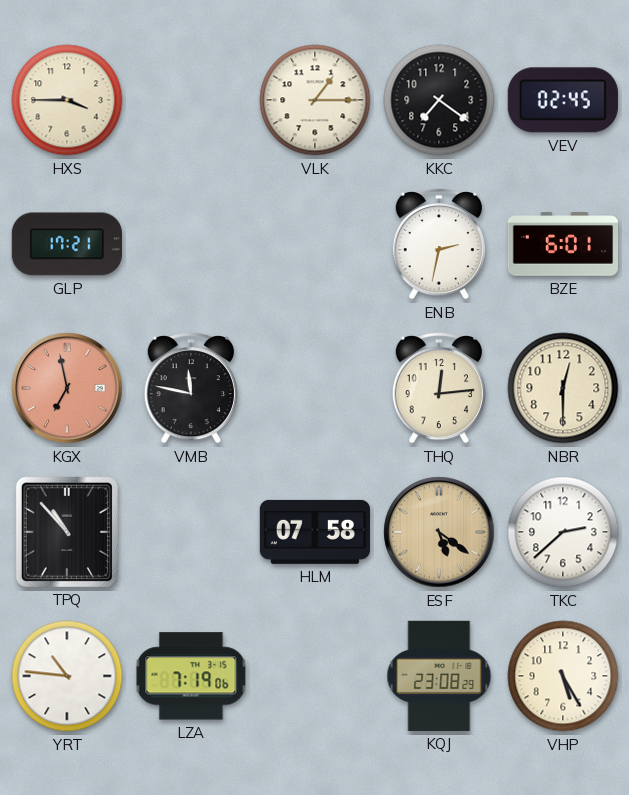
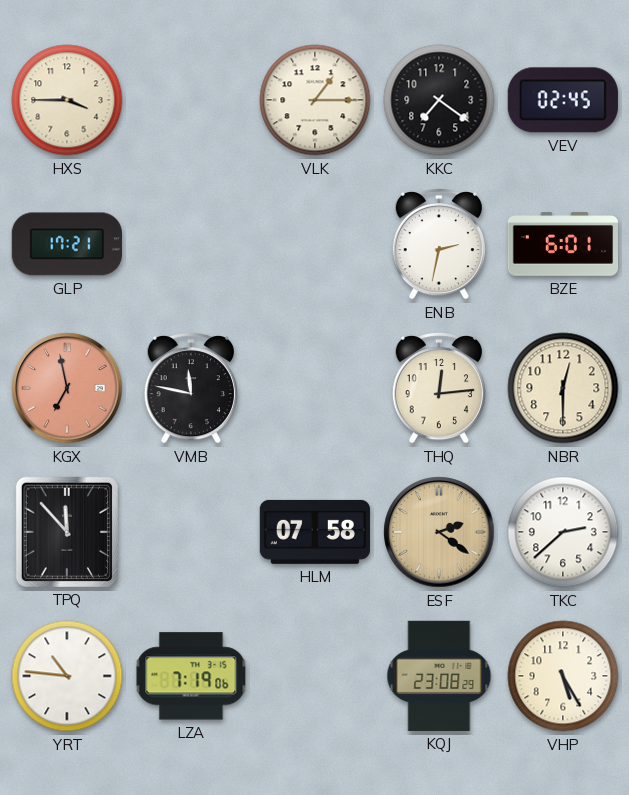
TPQ: 10:53 -> 11:53 (67, 532)
ESF: 5:21 -> 2:21 (439, 532)
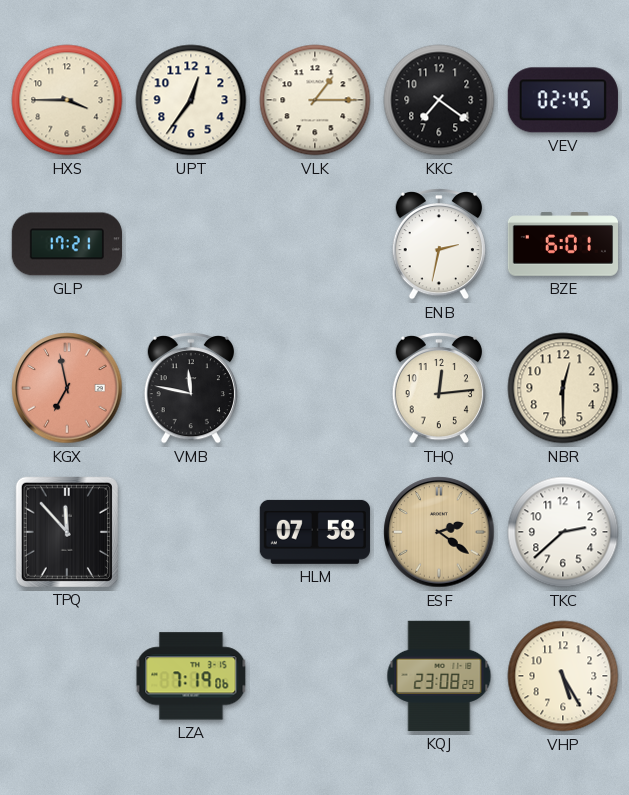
UPT: none -> 12:36 (191, 100)
YRT: 10:46 -> none (67, 676)
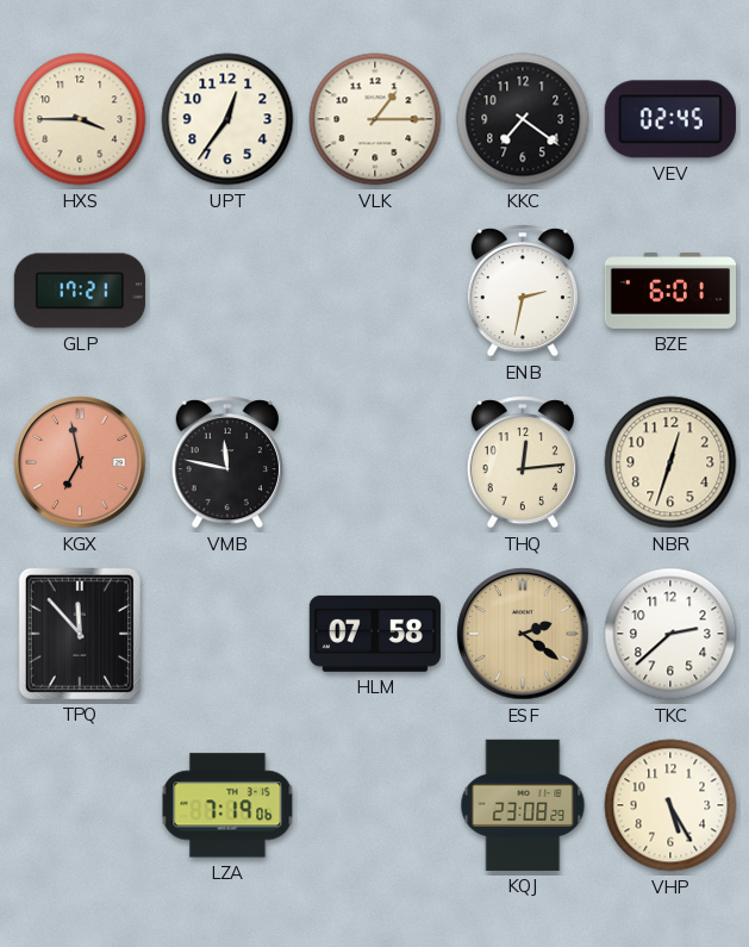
NBR: 12:30 -> 12:33 (670, 462)
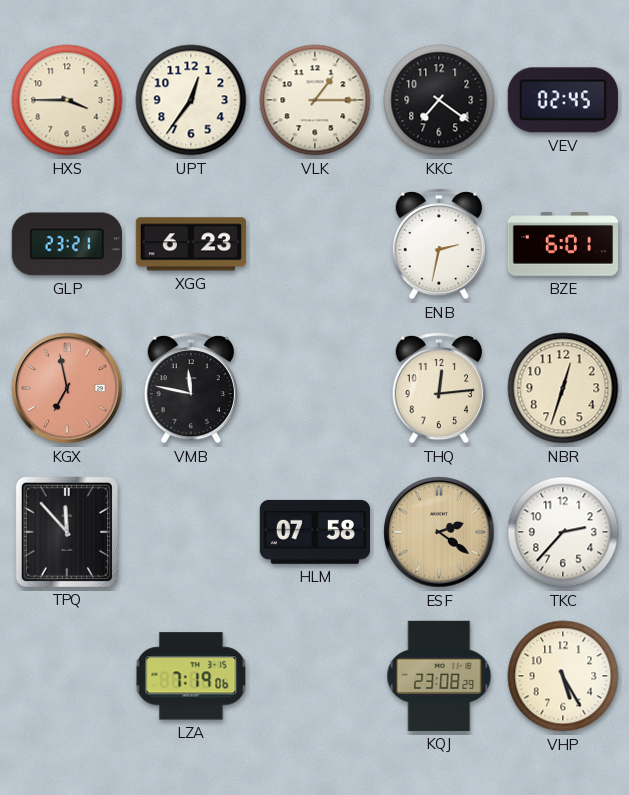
GLP: 17:21 -> 23:21 (67, 244)
XGG: none -> 6:23 (190, 244)
TKC: 2:38 -> 2:37 (563, 532)
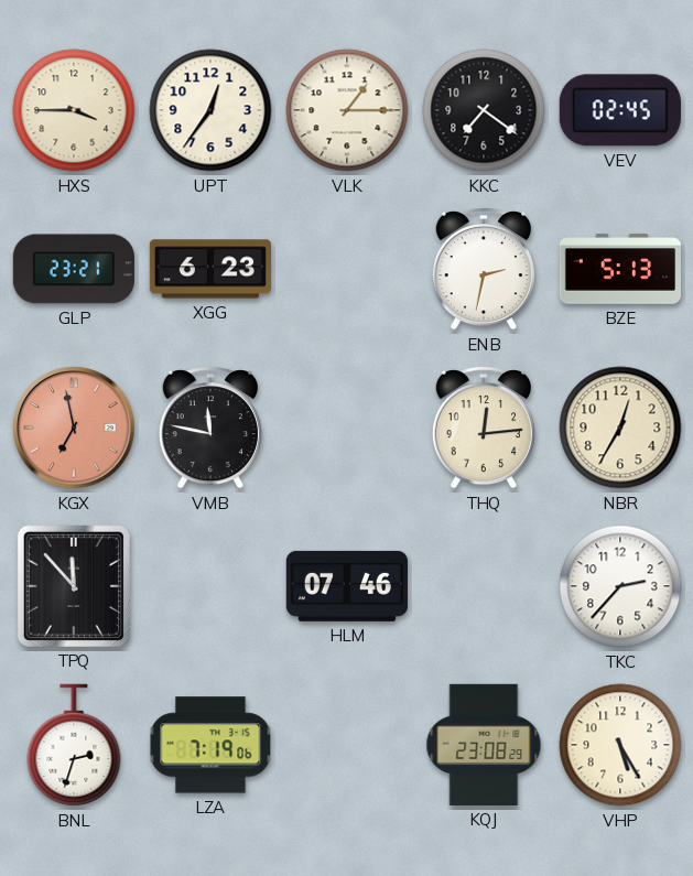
BZE: 6:01 -> 5:13 (619, 269)
NBR: 12:33 -> 12:35 (620, 428)
HLM: 07:58 -> 07:46 (347, 586)
ESF: 2:21 -> none (439, 532)
BNL: none -> 2:33 (74, 745)
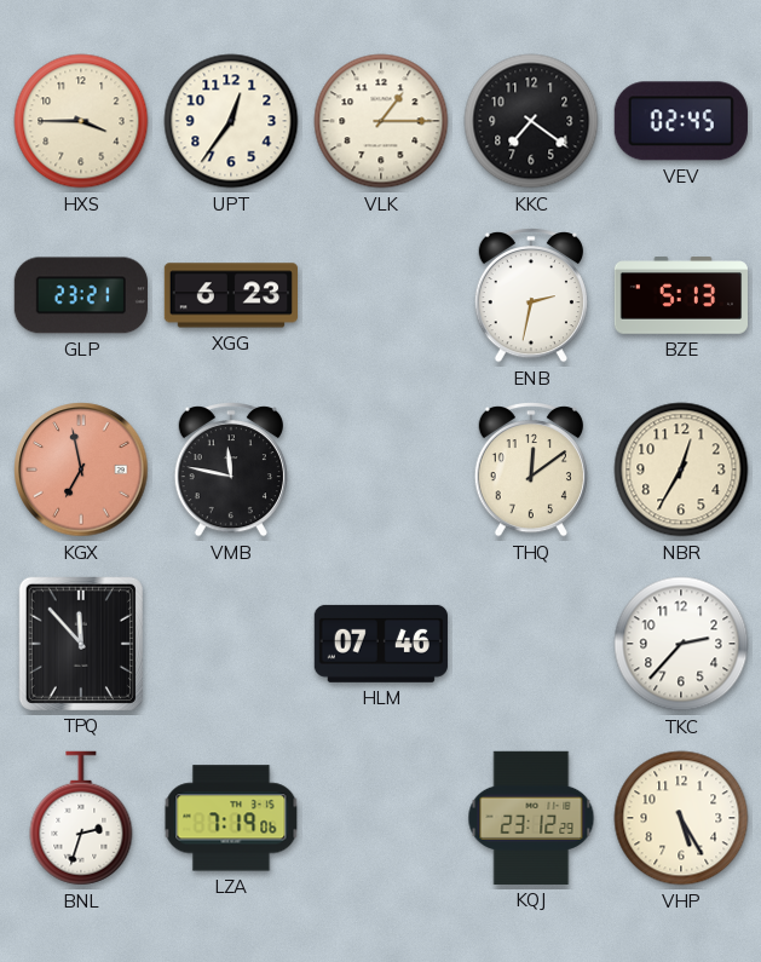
THQ: 12:14 -> 12:09 (531, 471)
KQJ: 23:08 -> 23:12 (531, 818)
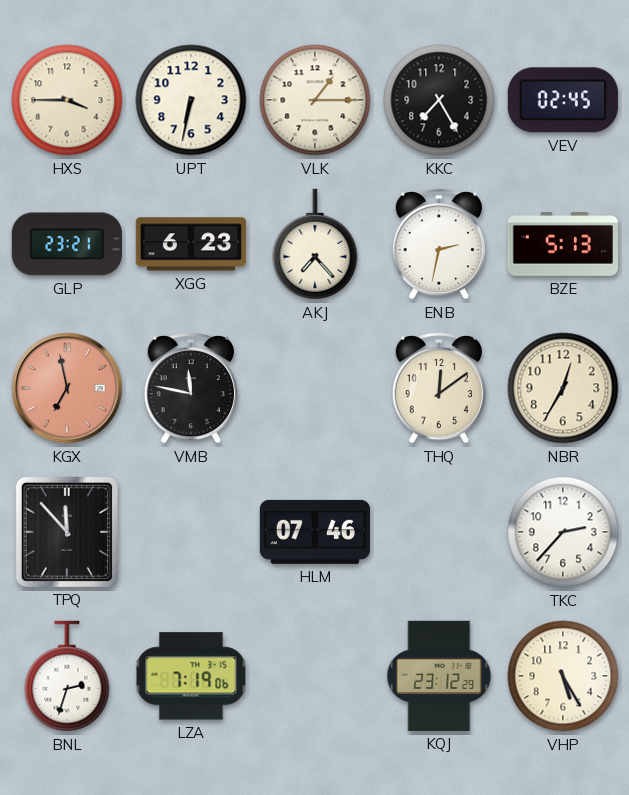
UPT: 12:36 -> 6:32 (191, 100)
KKC: 7:21 -> 7:25 (439, 100)
AKJ: none -> 7:23 (315, 244)
